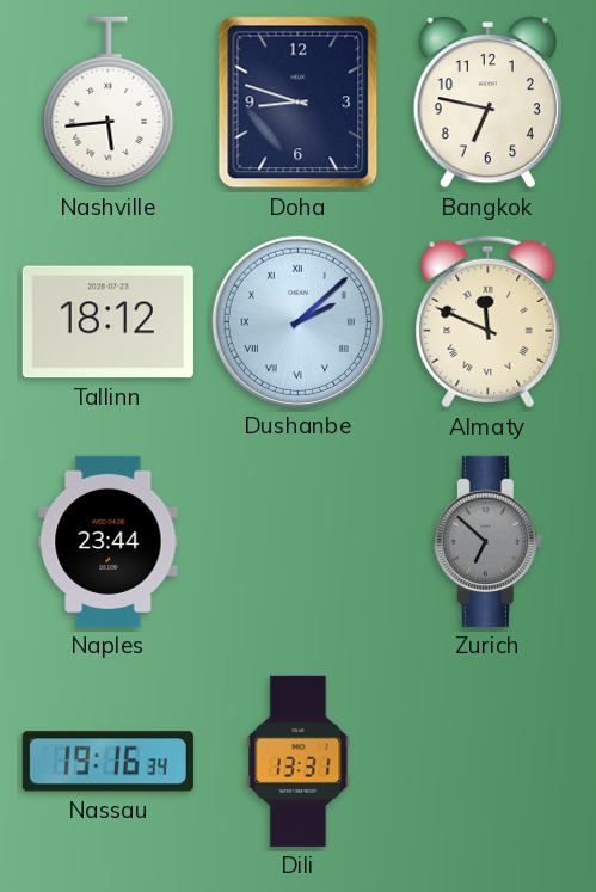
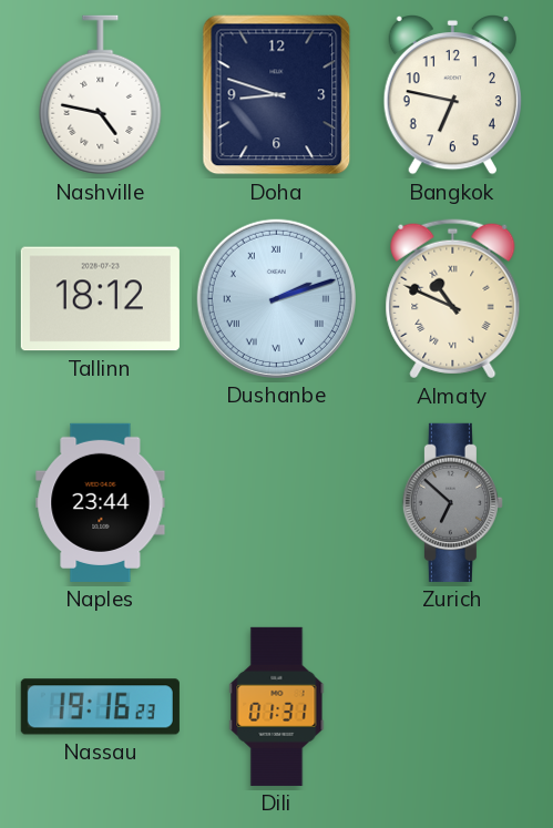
Nashville: 5:44 -> 4:47 (101, 95)
Dushanbe: 2:08 -> 2:12 (276, 298)
Almaty: 11:49 -> 10:49 (453, 299)
Nassau: 19:16:34 -> 19:16:23 (100, 707)
Dili: 13:31 -> 01:31 (277, 706)
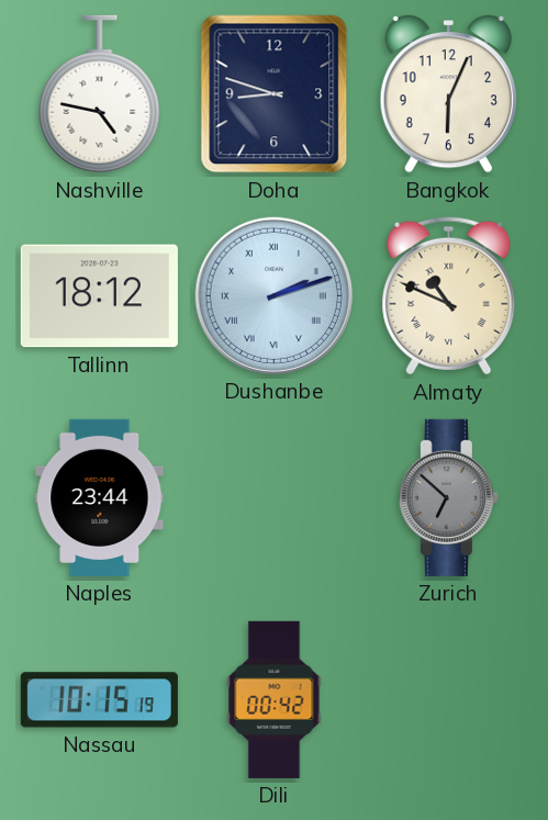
Bangkok: 6:47 -> 6:04 (448, 94)
Nassau: 19:16 -> 10:15 (99, 700)
Dili: 01:31 -> 00:42 (275, 699)
